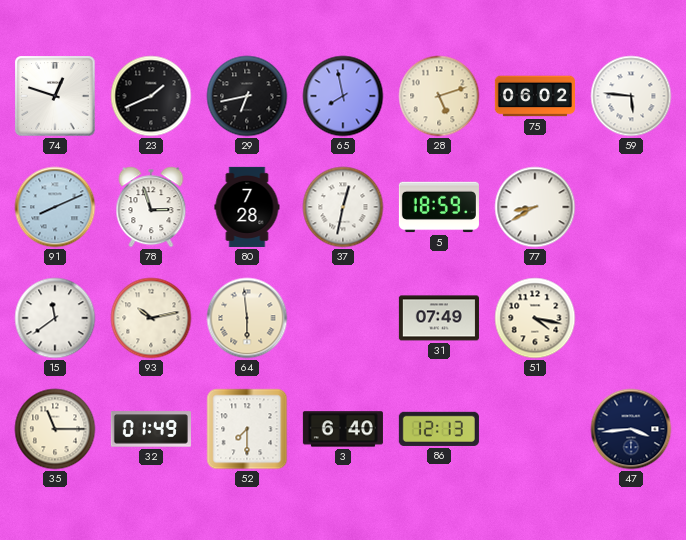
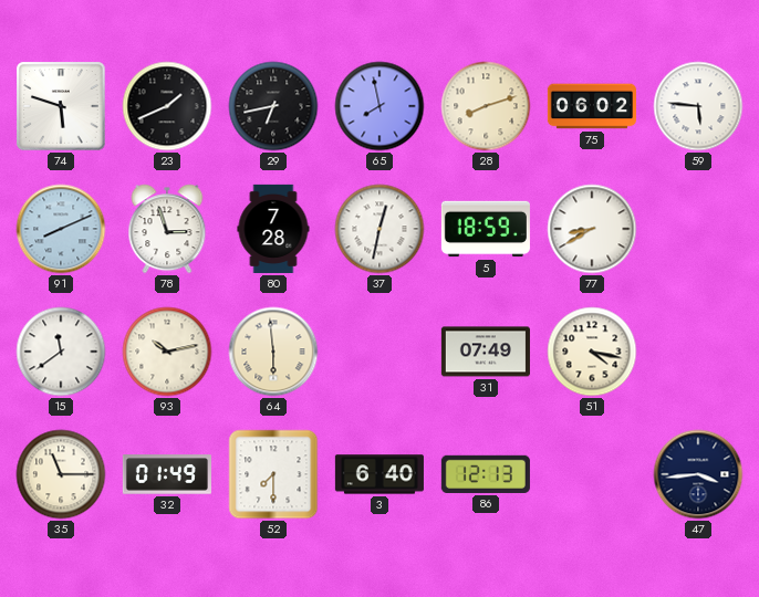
74: 12:48 -> 5:48 (61, 106)
28: 5:12 -> 8:12 (486, 106)
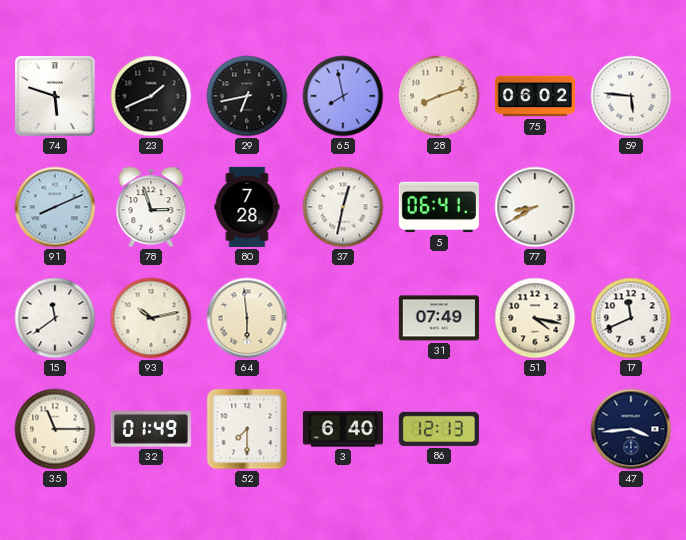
5: 18:59 -> 06:41 (439, 207)
17: none -> 11:41 (631, 318)
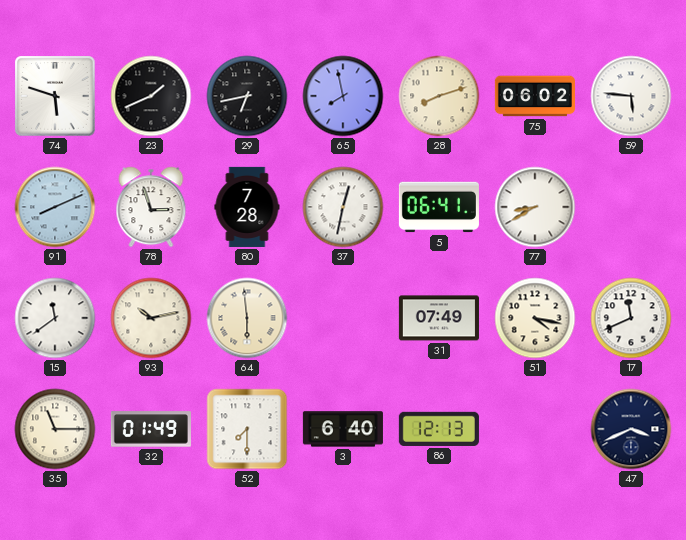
47: 3:44 -> 3:41 (631, 429)
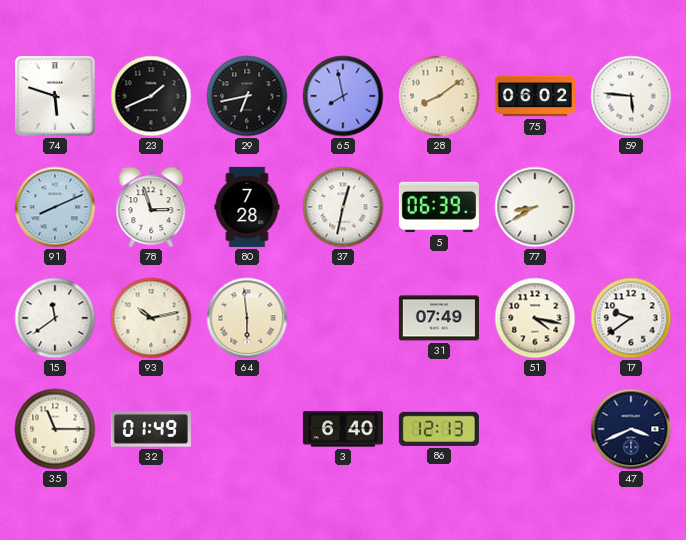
28: 8:12 -> 8:09 (439, 96)
5: 06:41 -> 06:39 (439, 207)
17: 11:41 -> 9:39 (631, 318)
52: 7:30 -> none (247, 429)
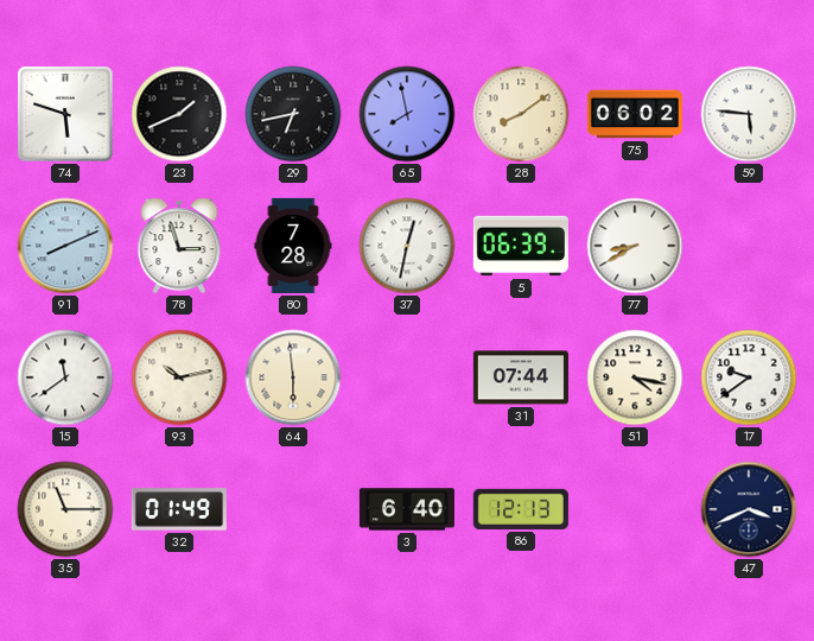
31: 07:49 -> 07:44 (521, 377)
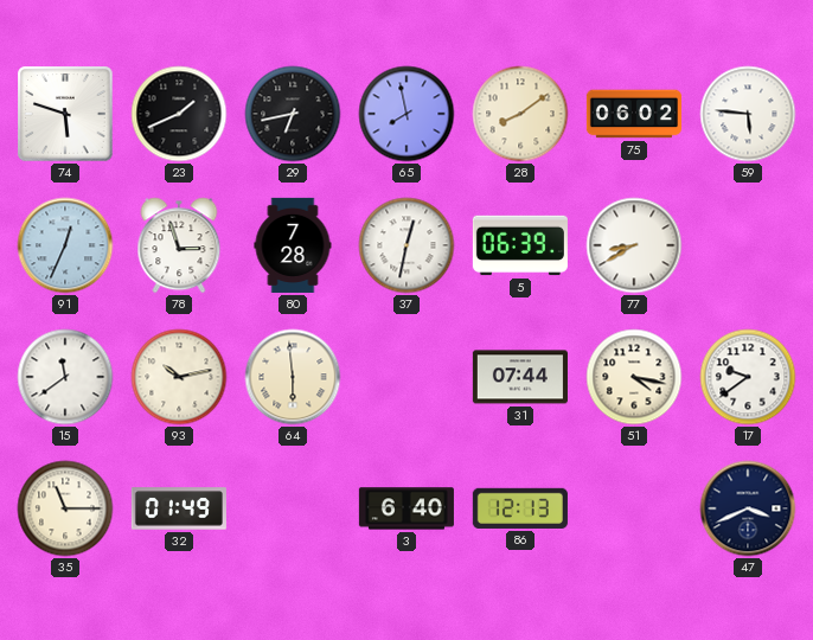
91: 8:11 -> 12:34 (65, 245)
